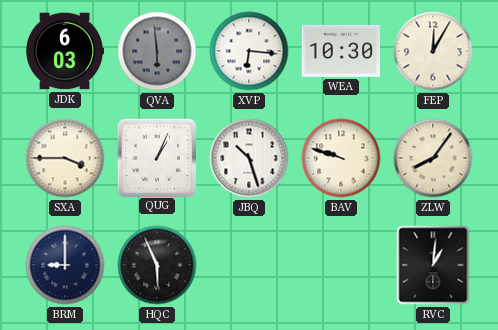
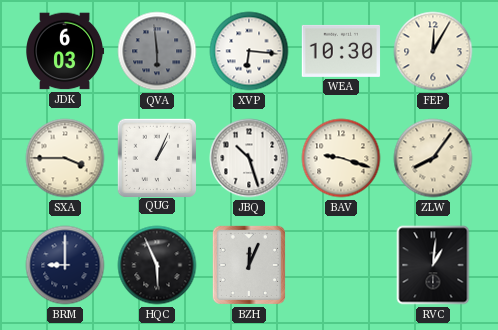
BAV: 9:48 -> 9:18 (341, 158)
BZH: none -> 12:04 (249, 265)
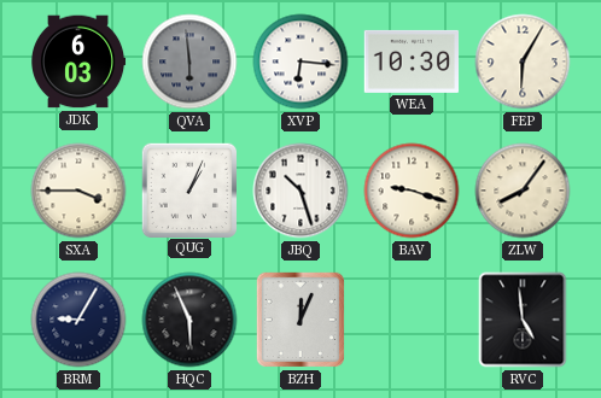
FEP: 12:05 -> 6:05 (523, 62)
BRM: 9:00 -> 9:05 (78, 320)
RVC: 1:01 -> 4:59 (523, 320)
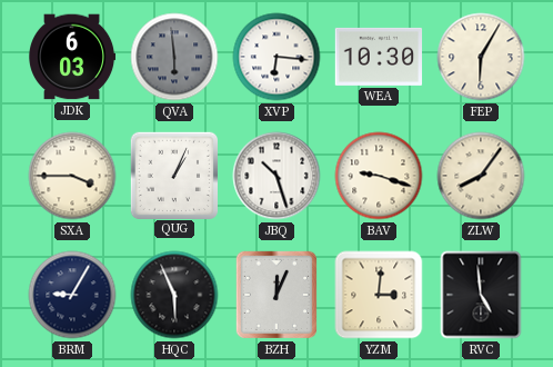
YZM: none -> 3:01 (379, 295)
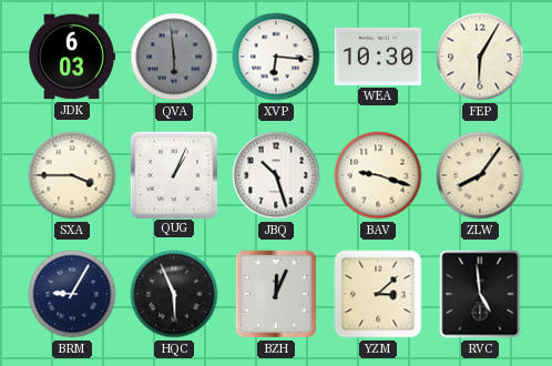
YZM: 3:01 -> 3:08 (378, 294)
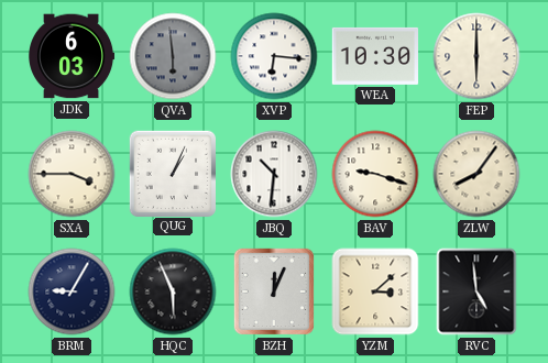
FEP: 6:05 -> 6:00 (476, 56)
JBQ: 10:27 -> 10:31 (274, 174)
